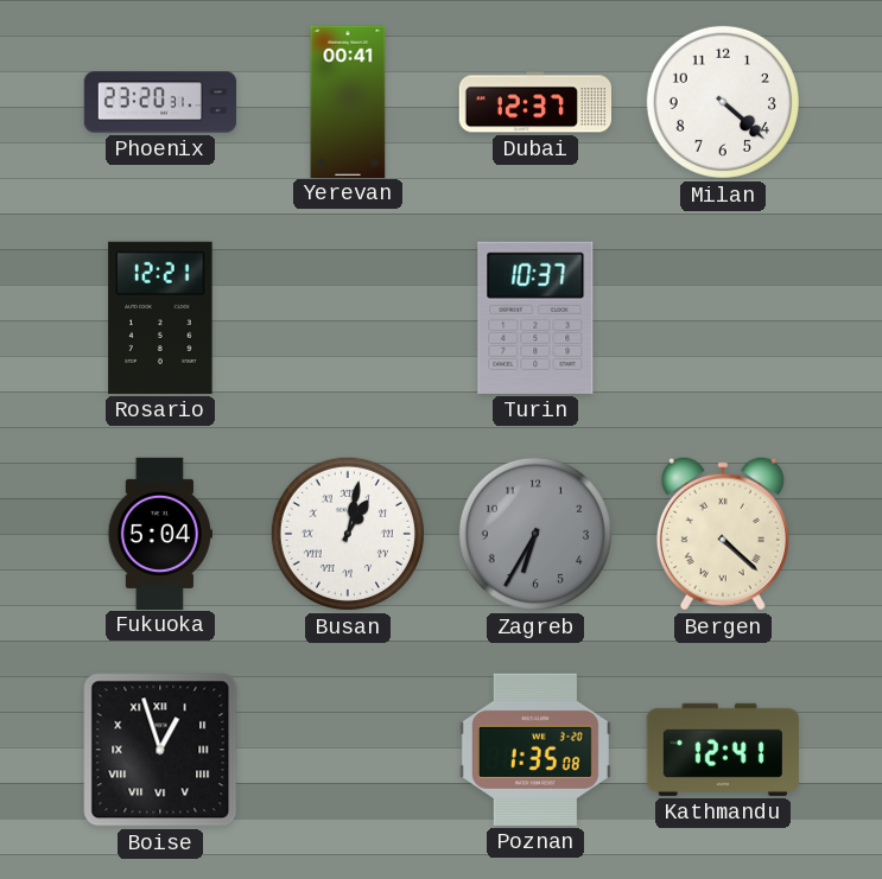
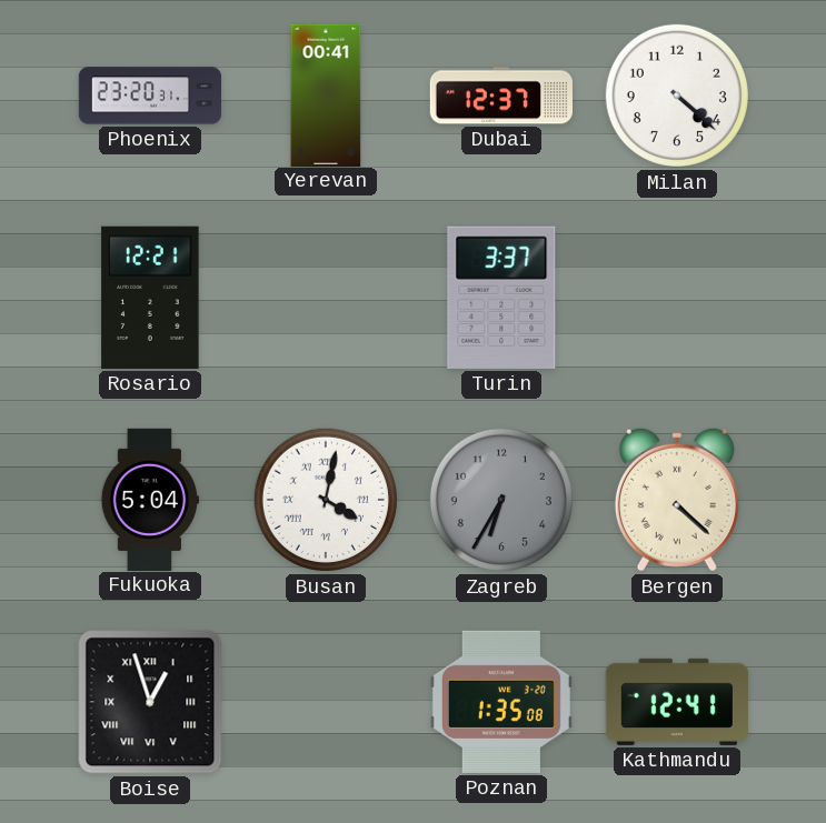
Turin: 10:37 -> 3:37 (501, 298)
Busan: 1:02 -> 4:02 (326, 500)
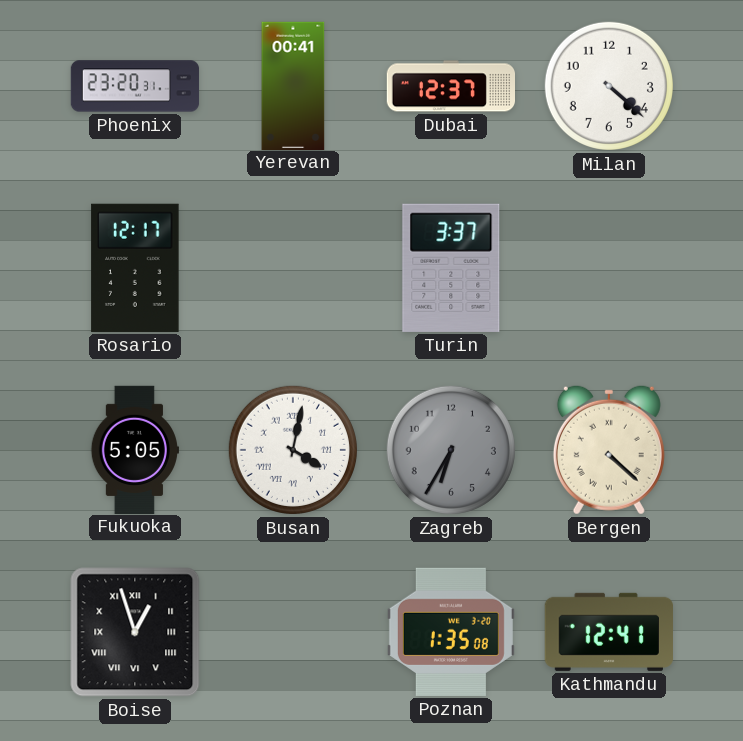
Rosario: 12:21 -> 12:17 (135, 268)
Fukuoka: 5:04 -> 5:05 (135, 449)
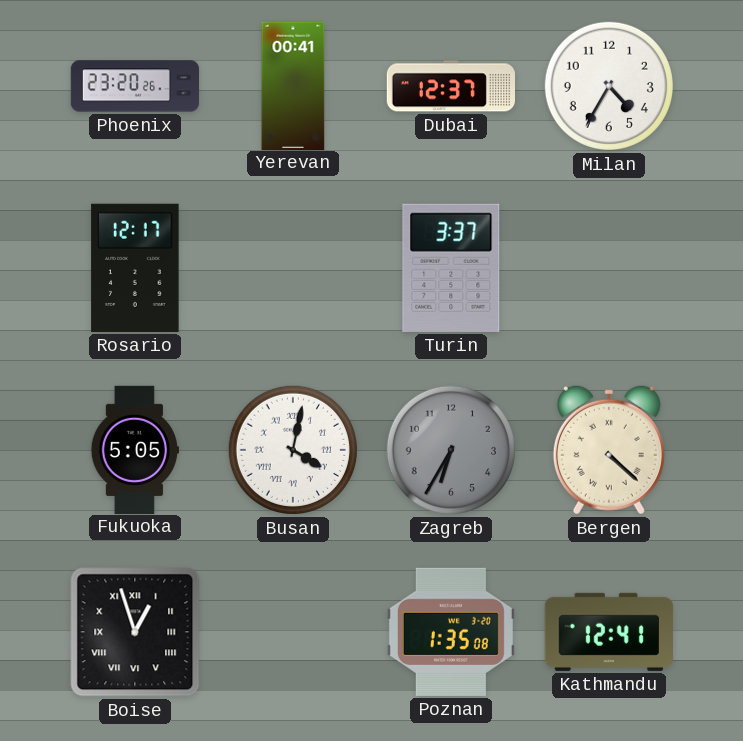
Phoenix: 23:20:31 -> 23:20:26 (135, 86)
Milan: 4:22 -> 4:35 (609, 86)
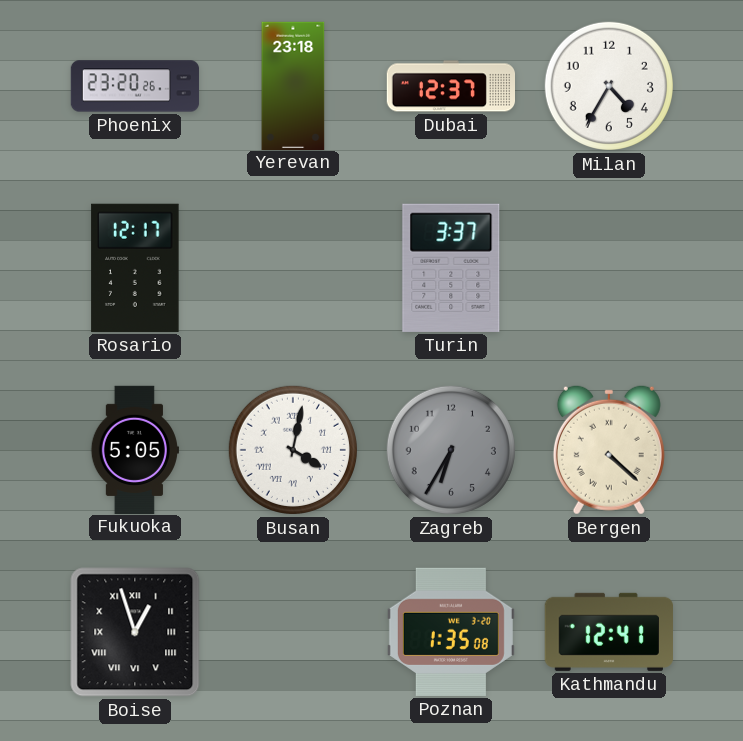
Yerevan: 00:41 -> 23:18 (293, 85)
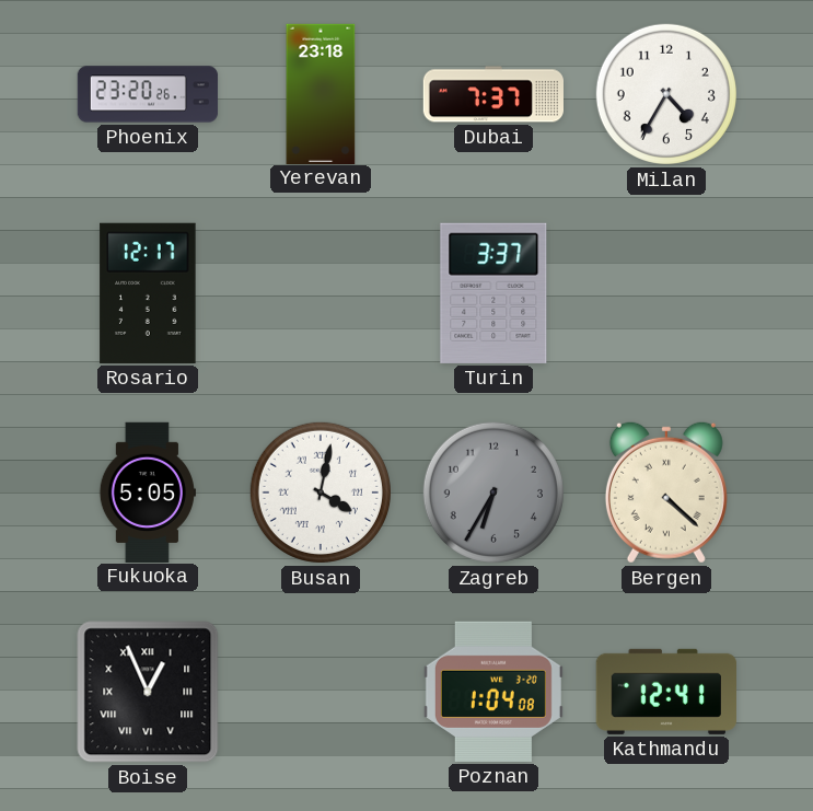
Dubai: 12:37 -> 7:37 (492, 94)
Boise: 12:57 -> 12:56 (148, 692)
Poznan: 1:35 -> 1:04 (493, 692)
